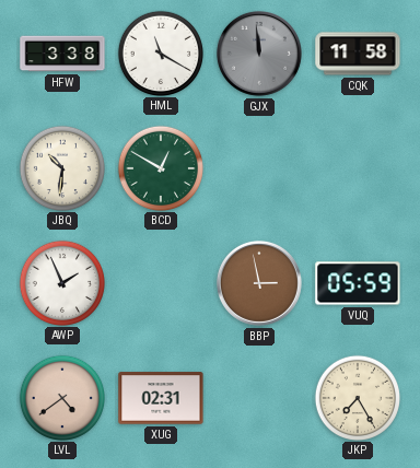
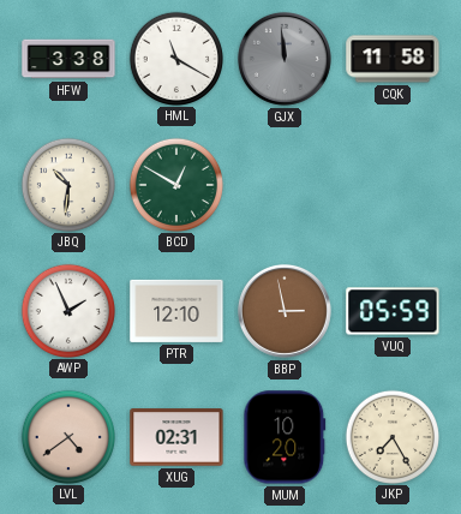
PTR: none -> 12:10 (176, 311)
MUM: none -> 10:20 (285, 437)
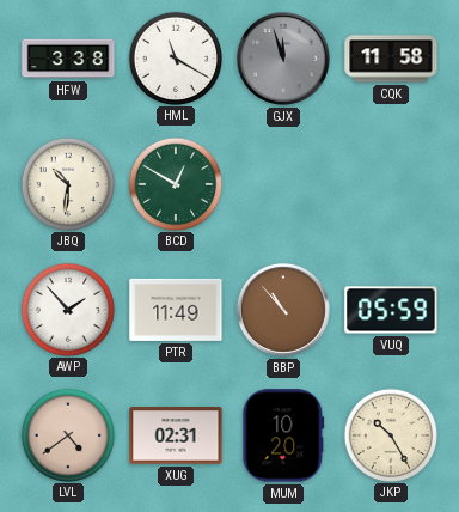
GJX: 11:59 -> 11:57 (283, 59)
AWP: 1:56 -> 1:53 (67, 309)
PTR: 12:10 -> 11:49 (176, 310)
BBP: 2:58 -> 10:53 (283, 310)
JKP: 7:25 -> 10:25 (390, 434)
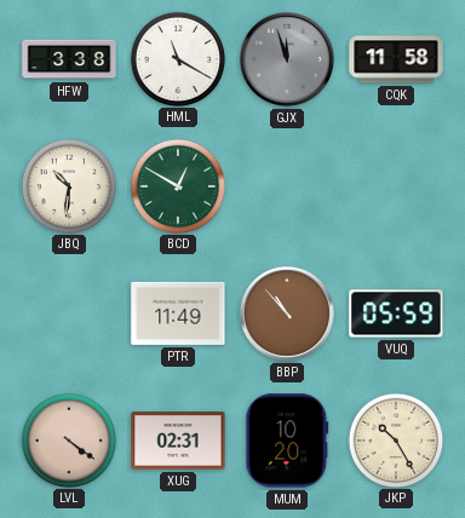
AWP: 1:53 -> none (67, 309)
LVL: 4:39 -> 4:21 (68, 439)
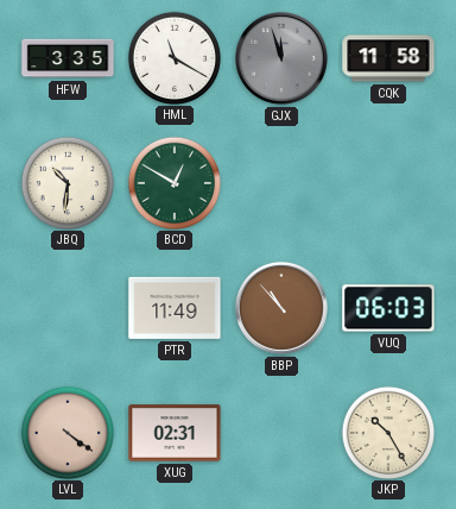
HFW: 3:38 -> 3:35 (68, 58)
VUQ: 05:59 -> 06:03 (388, 308)
MUM: 10:20 -> none (287, 441)
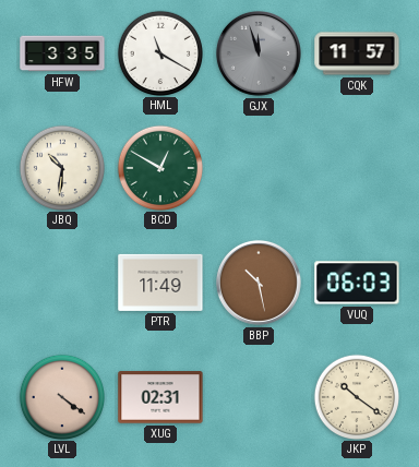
CQK: 11:58 -> 11:57 (357, 53)
BBP: 10:53 -> 10:28 (259, 283)
JKP: 10:25 -> 10:21 (356, 396)
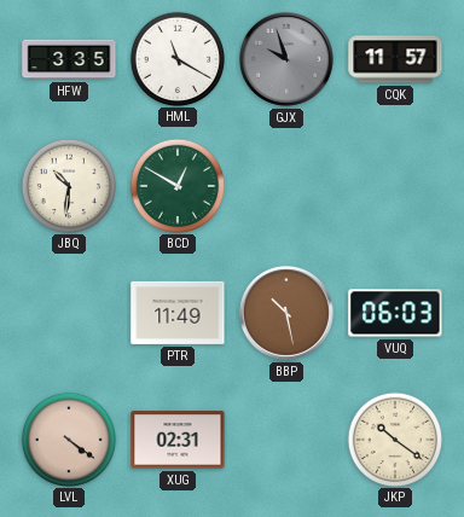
GJX: 11:57 -> 9:57 (286, 59)
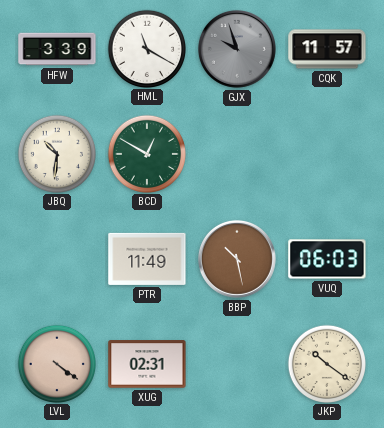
HFW: 3:35 -> 3:39 (57, 49)
